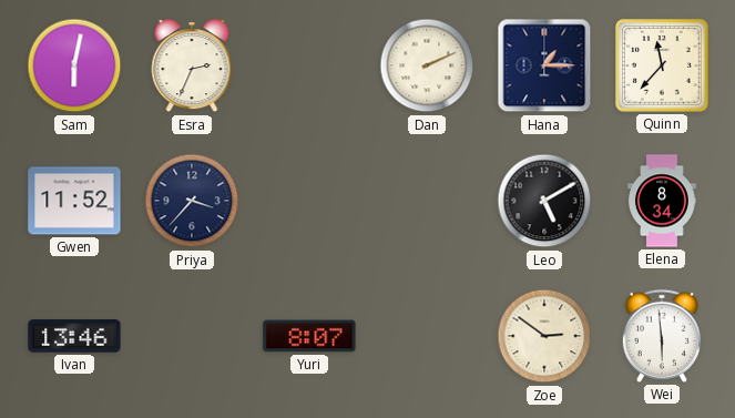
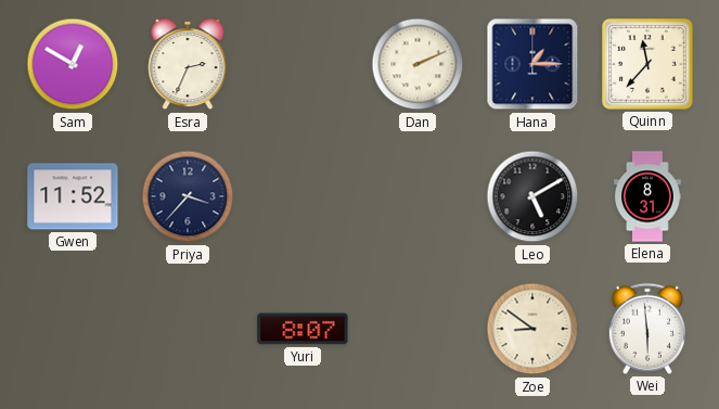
Sam: 6:02 -> 12:50 (73, 64)
Elena: 8:34 -> 8:31 (649, 196)
Ivan: 13:46 -> none (74, 336)
Zoe: 2:51 -> 8:51 (532, 329)
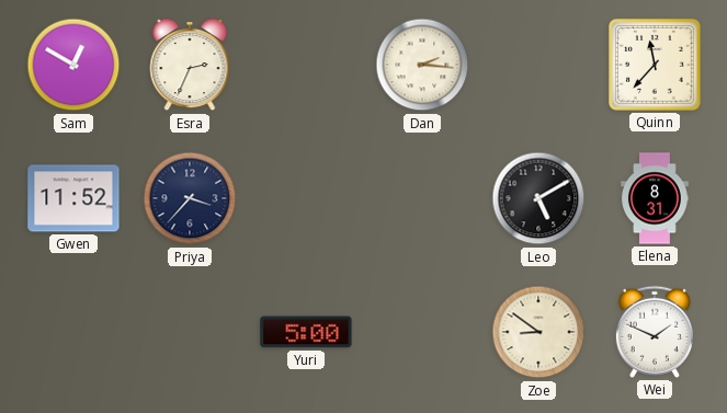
Dan: 2:11 -> 2:16 (422, 65)
Hana: 1:15 -> none (532, 64)
Yuri: 8:07 -> 5:00 (306, 332)
Wei: 5:59 -> 1:49 (655, 332)
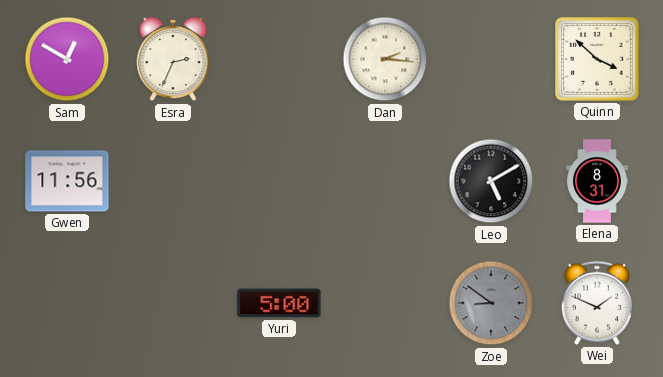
Quinn: 11:37 -> 3:52 (598, 60)
Gwen: 11:52 -> 11:56 (67, 181)
Priya: 3:37 -> none (190, 198)
Zoe dial: cream -> grey (491, 303)
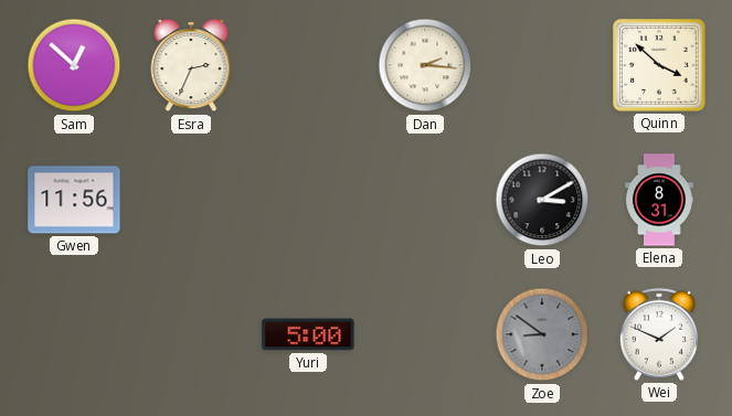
Sam: 12:50 -> 12:52 (74, 65)
Leo: 5:10 -> 3:10 (542, 200)
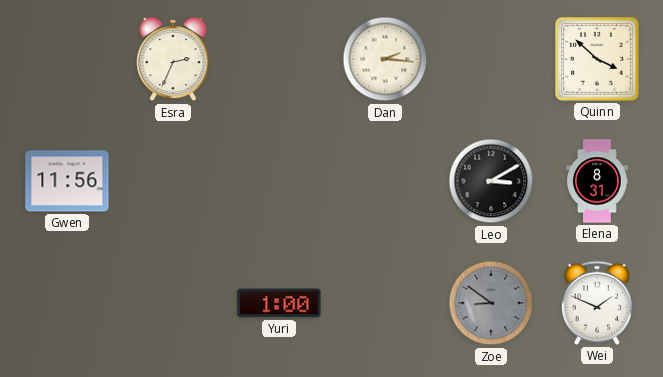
Sam: 12:52 -> none (74, 65)
Yuri: 5:00 -> 1:00 (279, 303)
